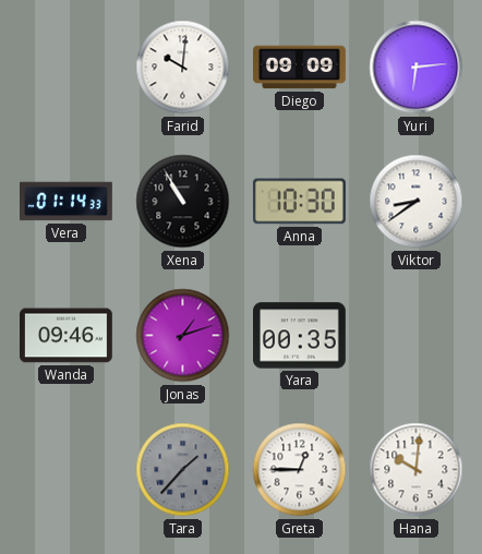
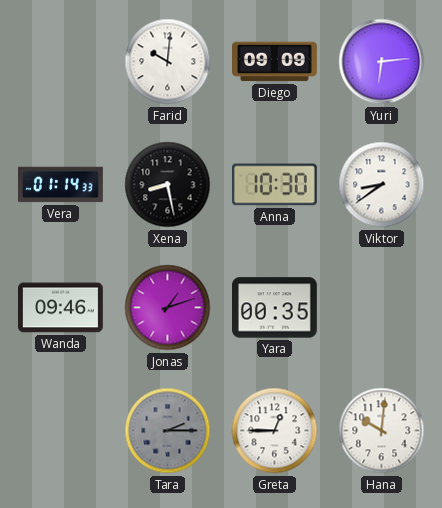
Xena: 10:55 -> 8:28 (168, 185)
Tara: 1:37 -> 2:15 (168, 431)
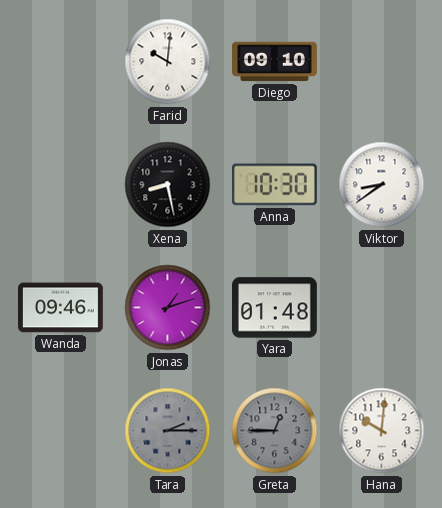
Diego: 09:09 -> 09:10 (275, 62)
Yuri: 6:14 -> none (382, 62)
Vera: 01:14 -> none (61, 185)
Yara: 00:35 -> 01:48 (275, 308)
Greta dial: white -> grey (275, 431)
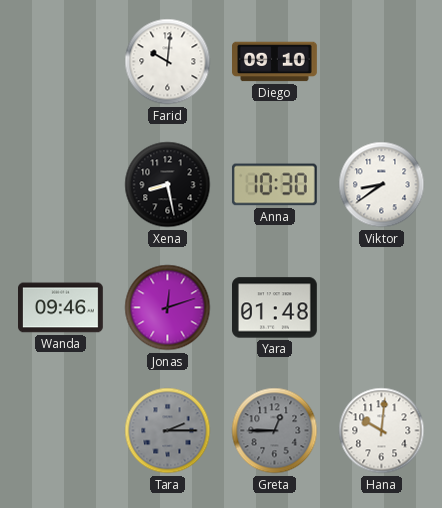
Jonas: 1:12 -> 12:12 (168, 308)
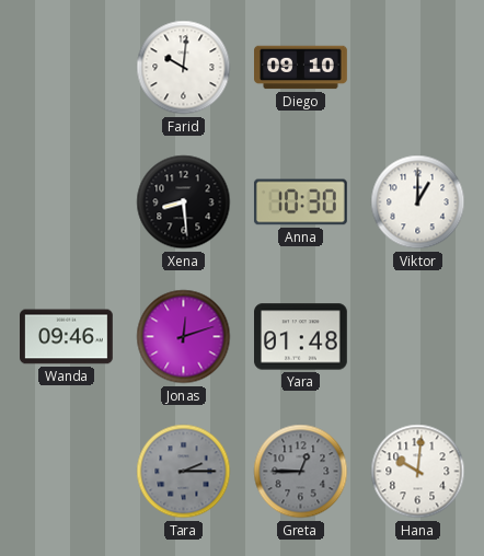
Xena: 8:28 -> 8:29 (184, 202)
Viktor: 8:39 -> 1:00 (418, 202)
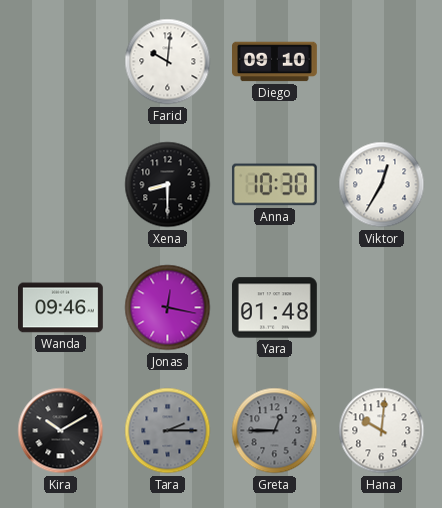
Xena: 8:29 -> 8:30 (168, 185)
Viktor: 1:00 -> 12:35 (382, 185)
Jonas: 12:12 -> 12:17 (168, 308)
Kira: none -> 10:10 (61, 431)
